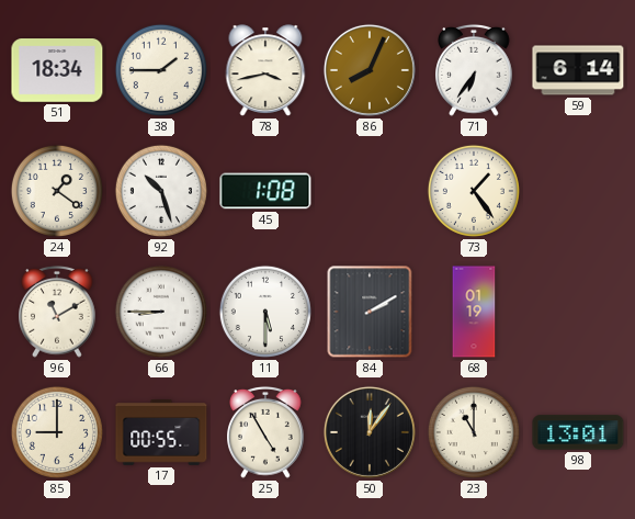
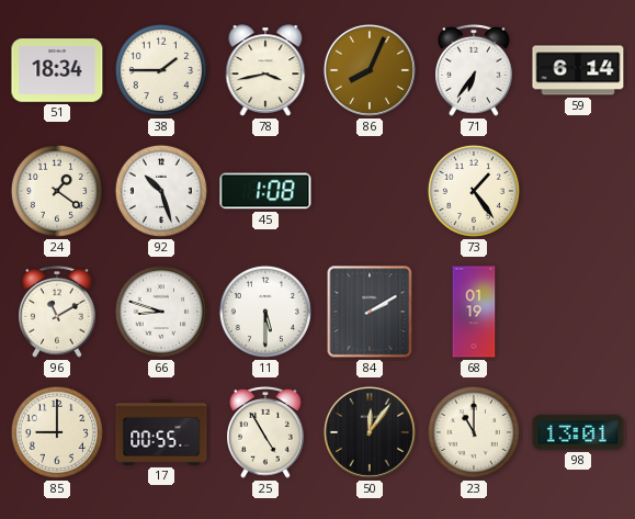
66: 8:45 -> 8:48 (161, 312)
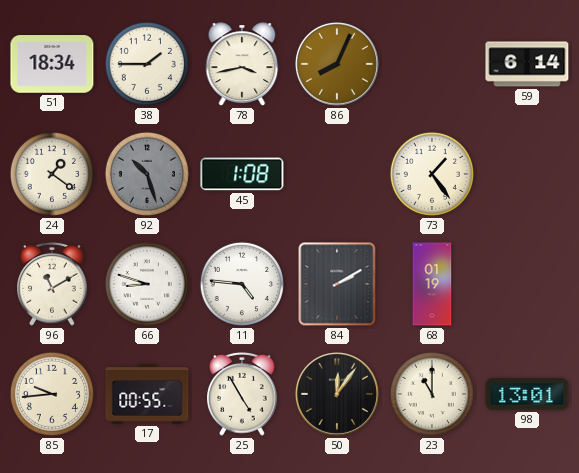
71: 6:36 -> none (474, 70)
92 dial: white -> grey (147, 174)
11: 5:30 -> 4:46 (242, 284)
85: 9:00 -> 9:44 (52, 394)
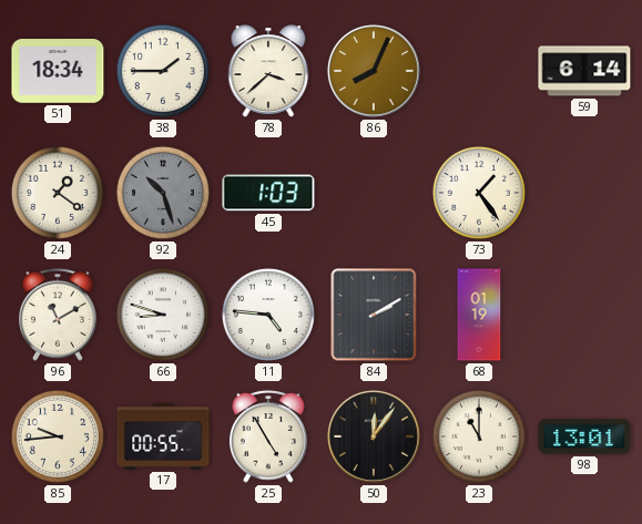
78: 3:43 -> 3:38 (268, 71)
45: 1:08 -> 1:03 (268, 193)
